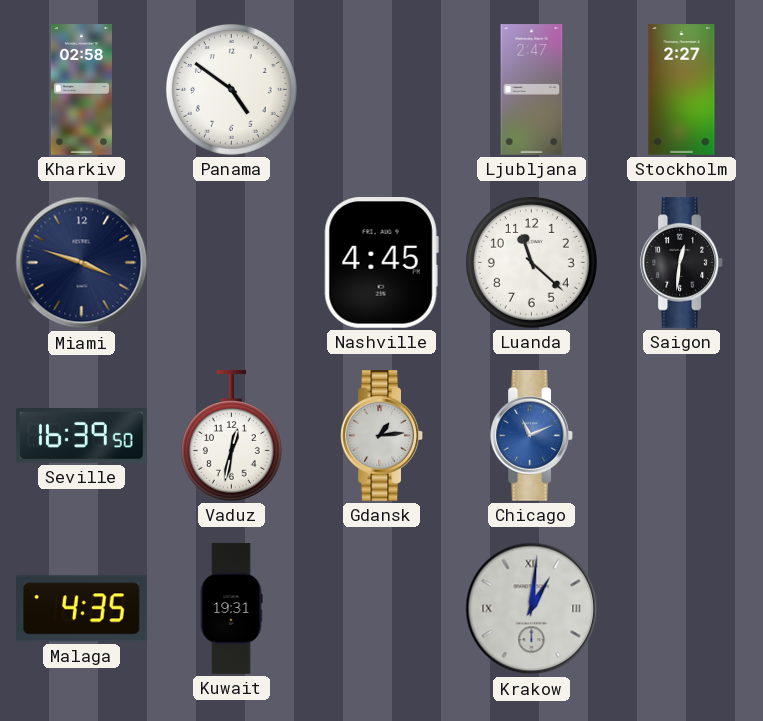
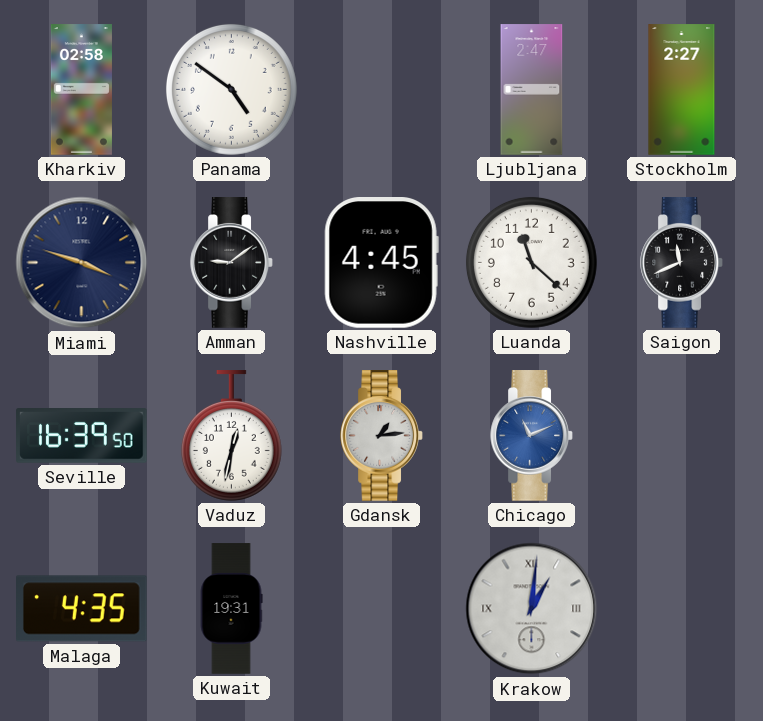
Amman: none -> 9:09 (232, 263)
Saigon: 12:31 -> 11:41 (682, 263)
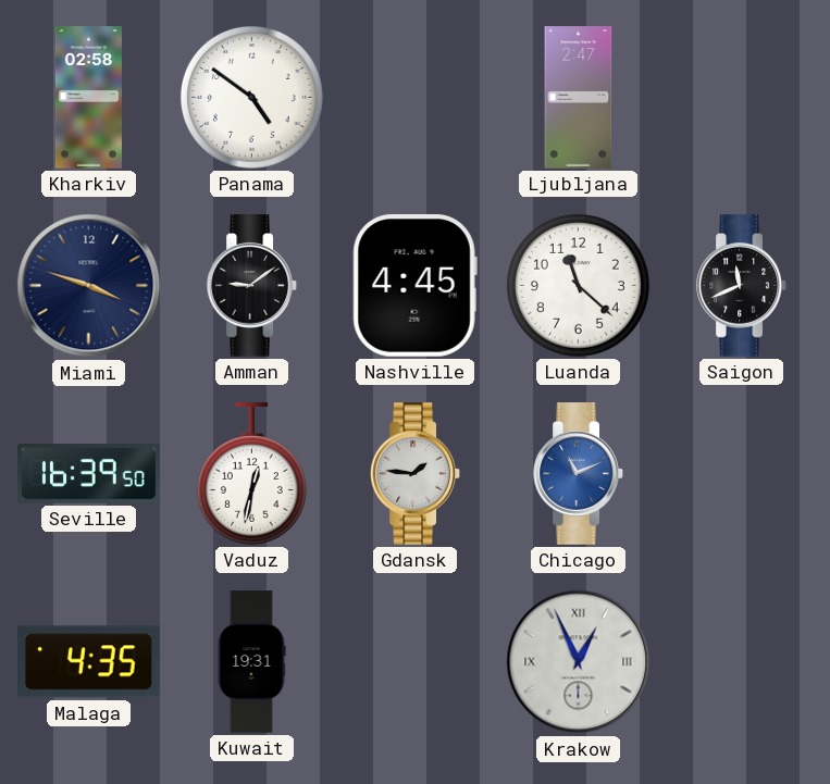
Stockholm: 2:27 -> none (682, 90)
Gdansk: 1:14 -> 1:46 (416, 474)
Krakow: 1:01 -> 12:56 (579, 662)
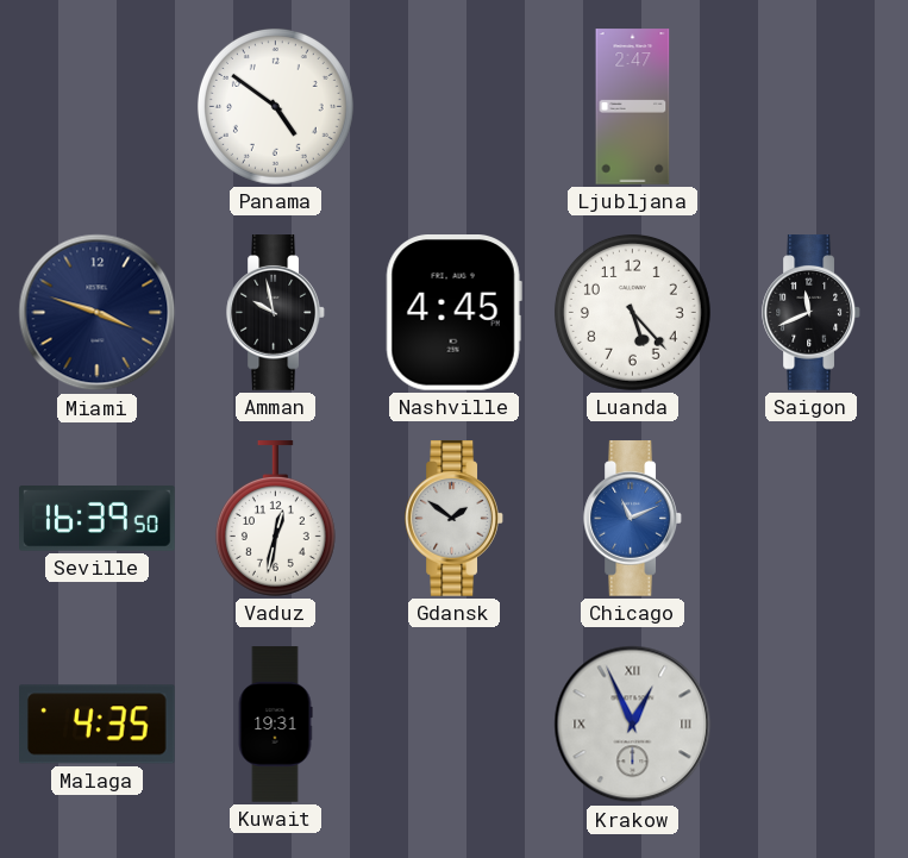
Kharkiv: 02:58 -> none (88, 98)
Amman: 9:09 -> 9:58 (276, 313)
Luanda: 11:22 -> 5:23 (632, 312)
Gdansk: 1:46 -> 1:51 (455, 519)
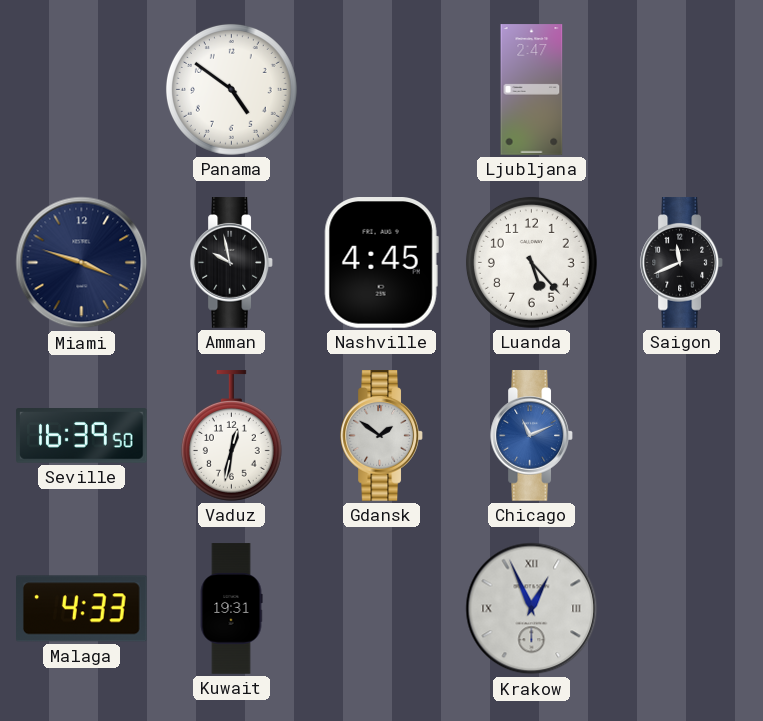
Malaga: 4:35 -> 4:33 (82, 609)
